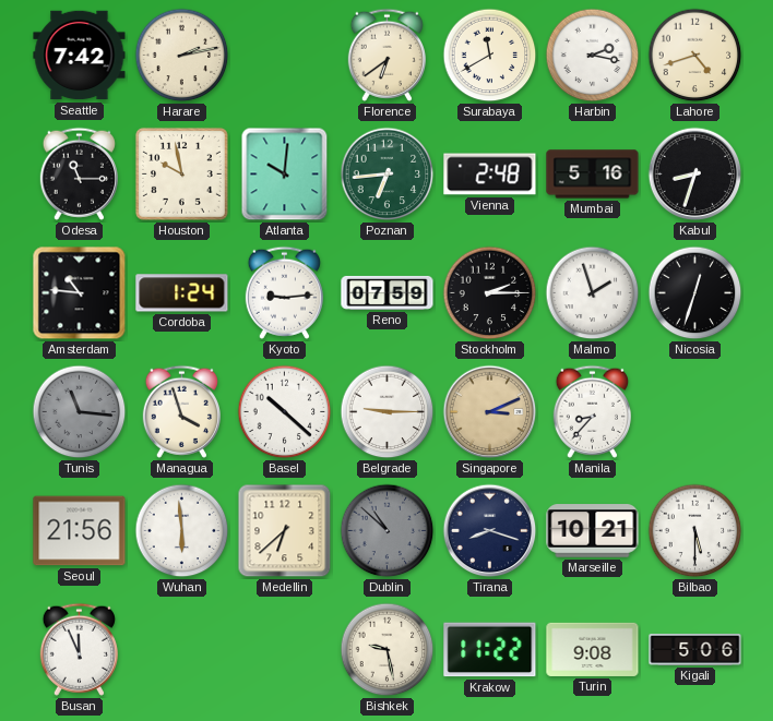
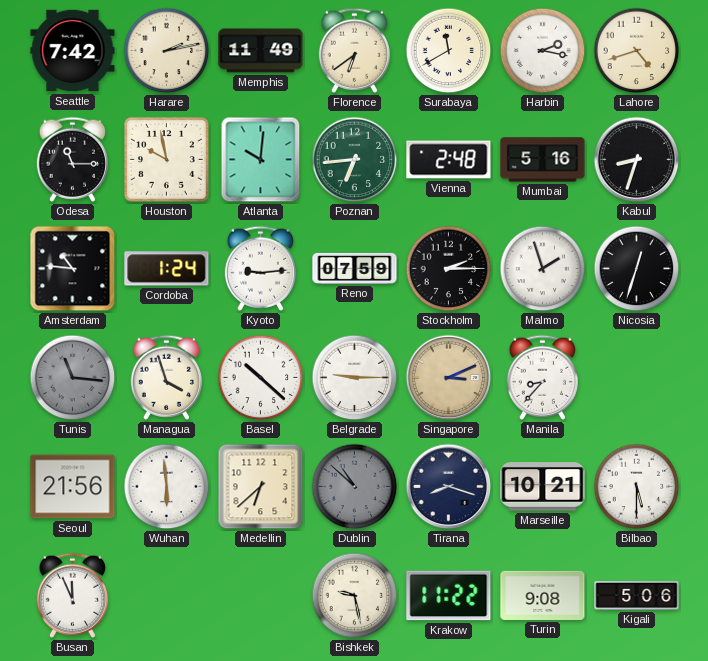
Memphis: none -> 11:49 (261, 51)
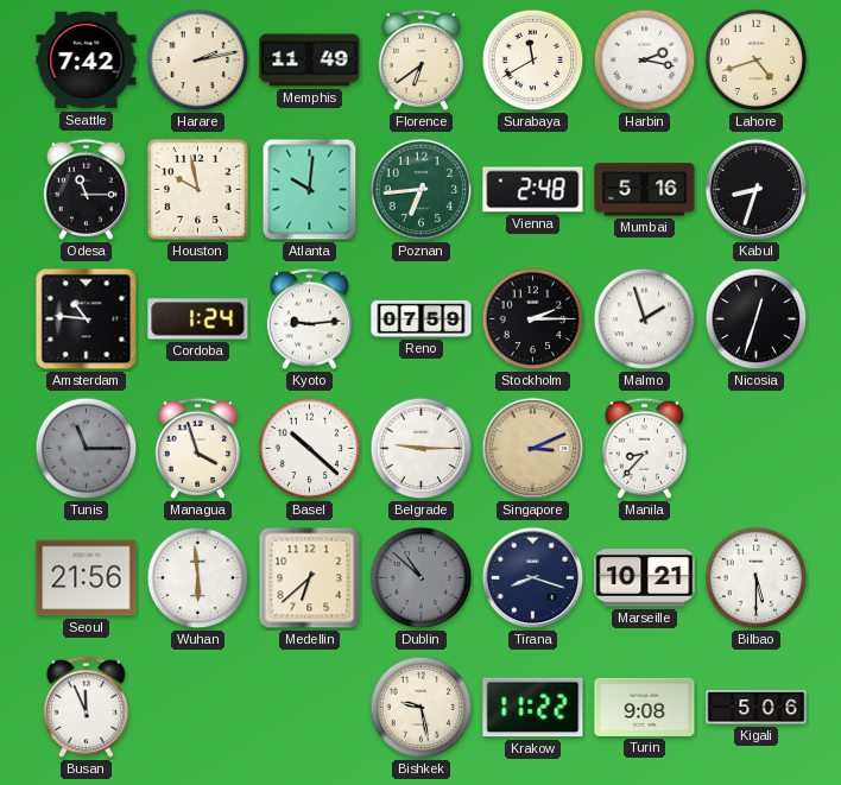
Tunis: 11:16 -> 11:15 (87, 449)
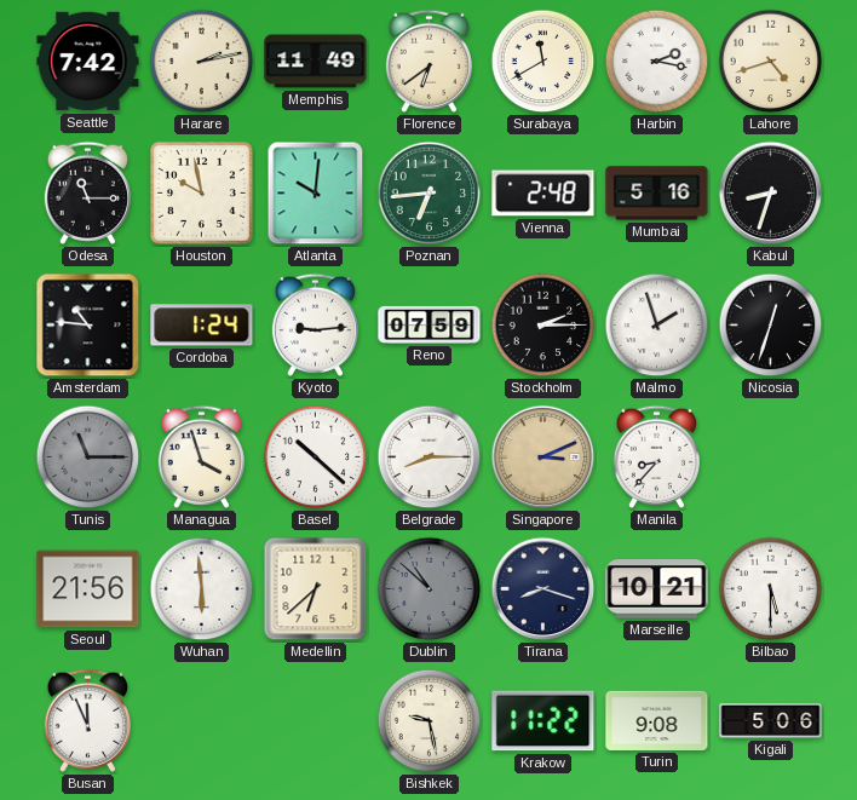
Belgrade: 9:15 -> 8:15 (430, 457)
